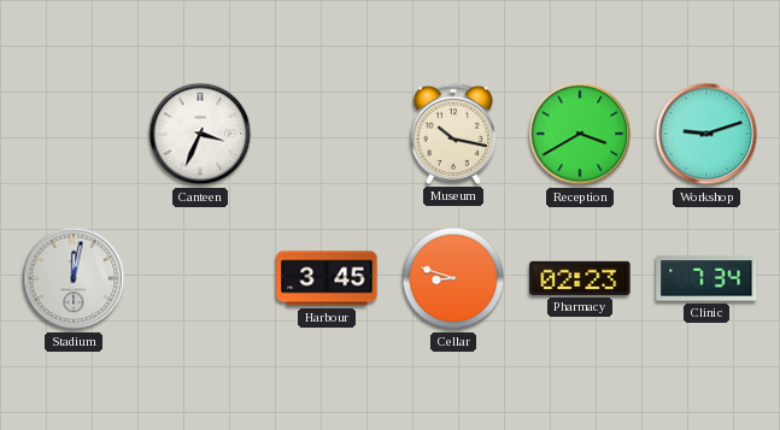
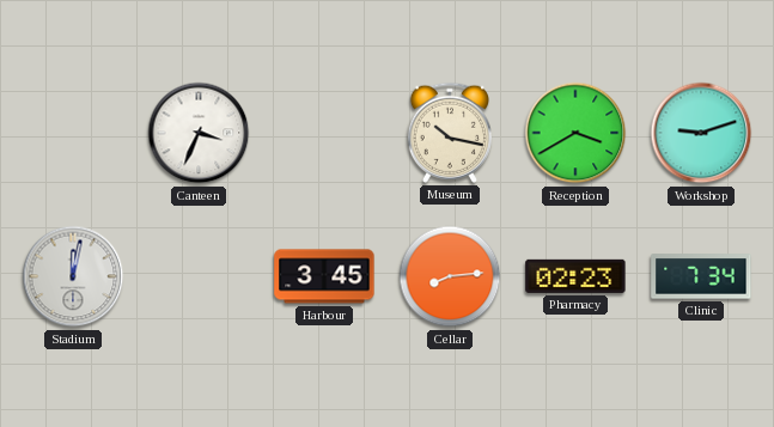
Cellar: 8:48 -> 8:14 (450, 276)
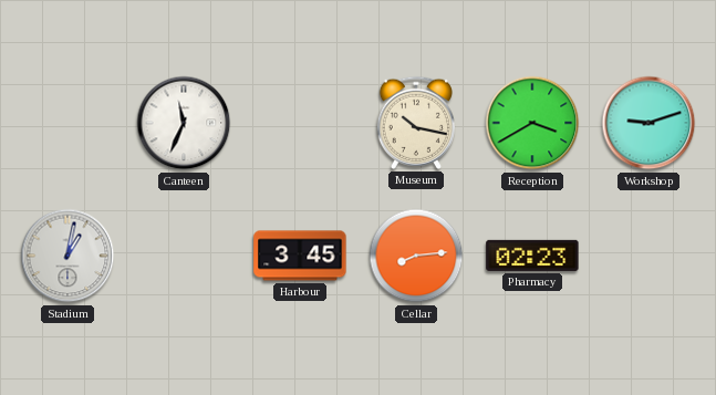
Canteen: 3:34 -> 11:34 (184, 123)
Stadium: 12:02 -> 1:02 (68, 256)
Clinic: 7:34 -> none (701, 276)
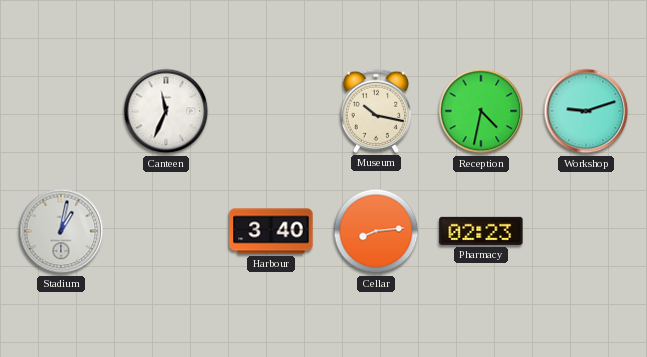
Reception: 3:40 -> 4:32 (481, 111)
Harbour: 3:45 -> 3:40 (271, 231)
